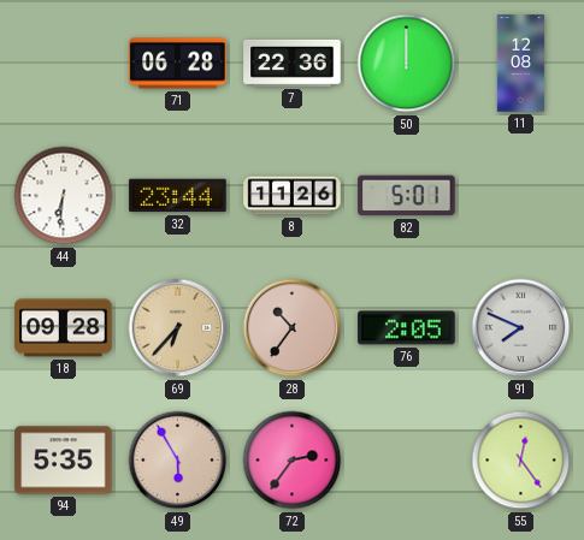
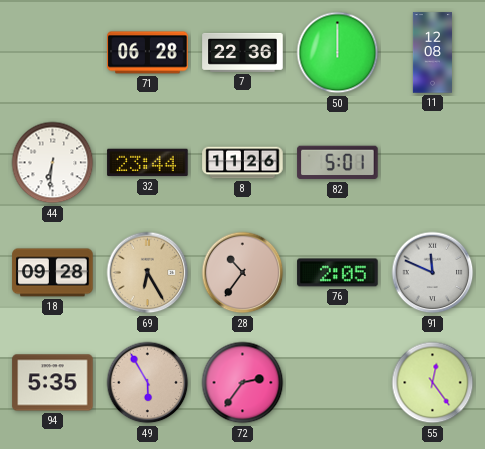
69: 6:37 -> 6:25 (148, 273)
91: 7:49 -> 11:49 (433, 273)
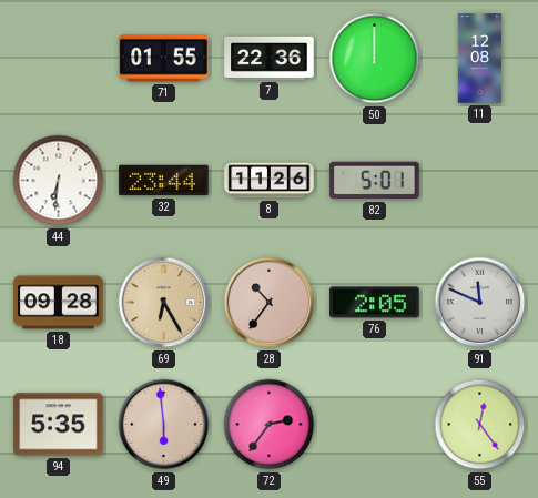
71: 06:28 -> 01:55 (164, 59)
49: 5:55 -> 5:59 (164, 425)
